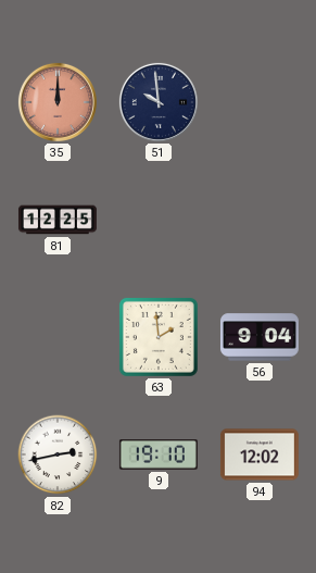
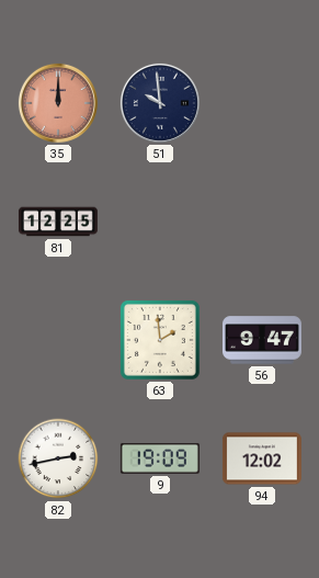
56: 9:04 -> 9:47 (262, 340)
9: 19:10 -> 19:09 (160, 460)
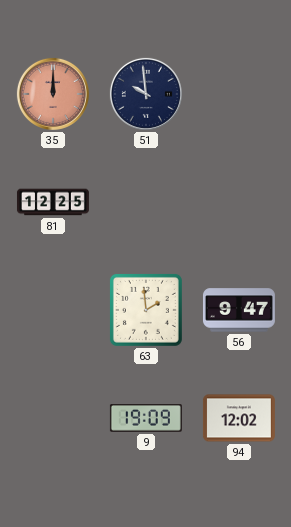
82: 2:43 -> none (58, 458)
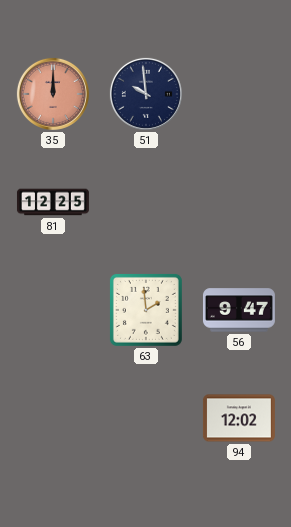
9: 19:09 -> none (146, 419)
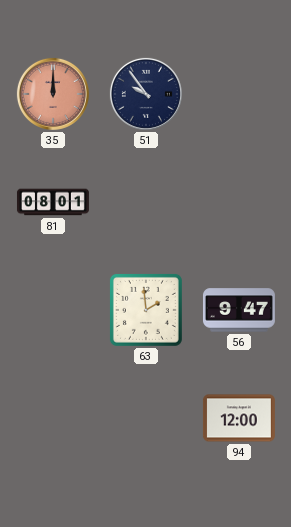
51: 9:59 -> 9:54 (146, 94)
81: 12:25 -> 08:01 (53, 202)
94: 12:02 -> 12:00 (239, 418)
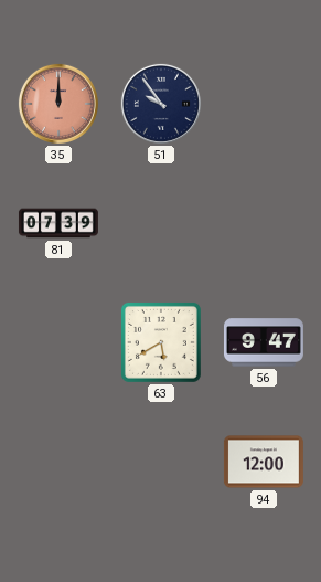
81: 08:01 -> 07:39 (58, 223)
63: 1:59 -> 5:40 (161, 342)
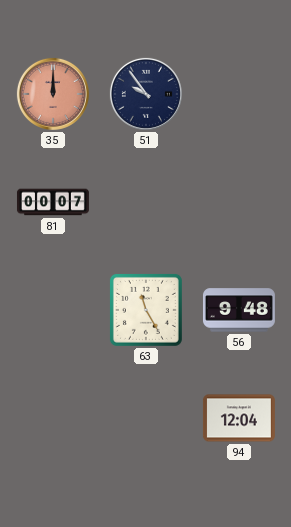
81: 07:39 -> 00:07 (53, 202)
63: 5:40 -> 11:25 (146, 310)
56: 9:47 -> 9:48 (239, 310)
94: 12:00 -> 12:04 (239, 418)
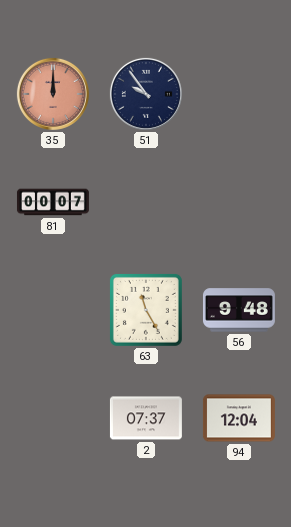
2: none -> 07:37 (146, 418)
